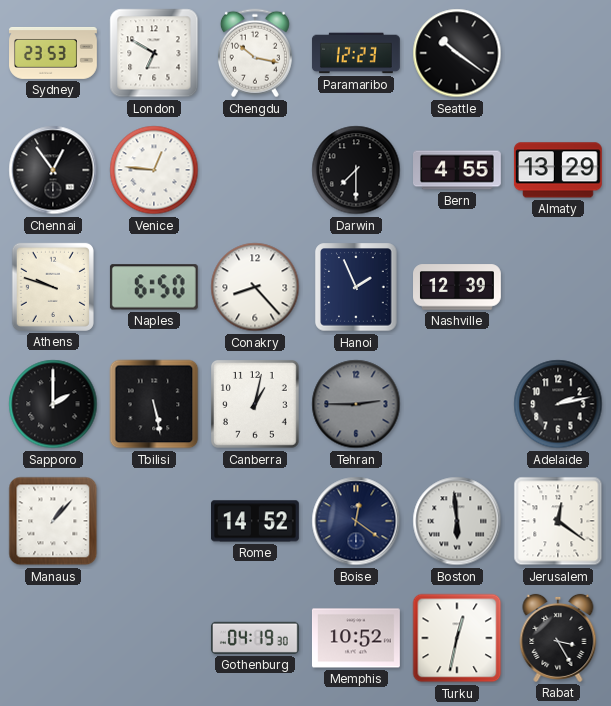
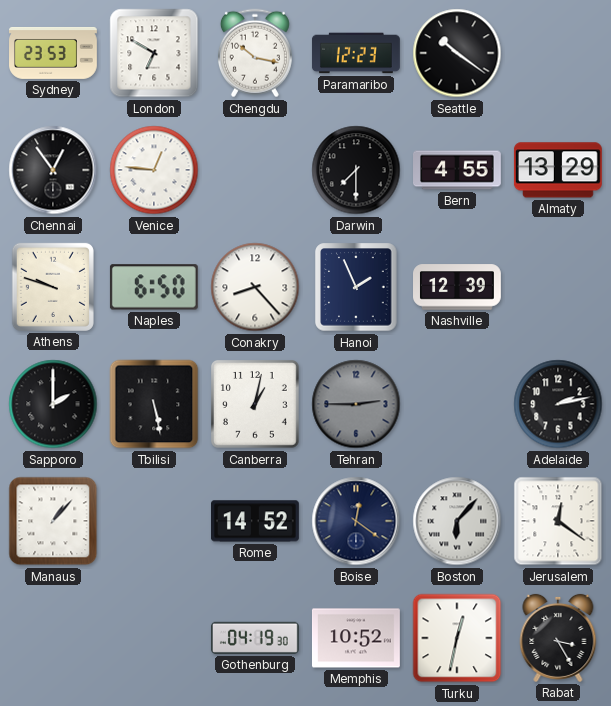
Boston: 5:59 -> 6:07 (457, 521)
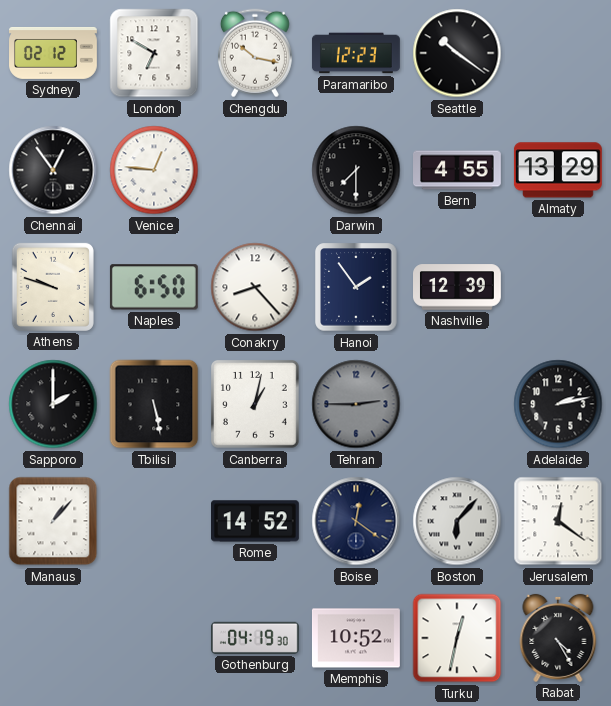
Sydney: 23:53 -> 02:12 (54, 53)
Hanoi: 1:56 -> 1:54 (356, 287)
Rabat: 3:25 -> 4:25 (558, 638)
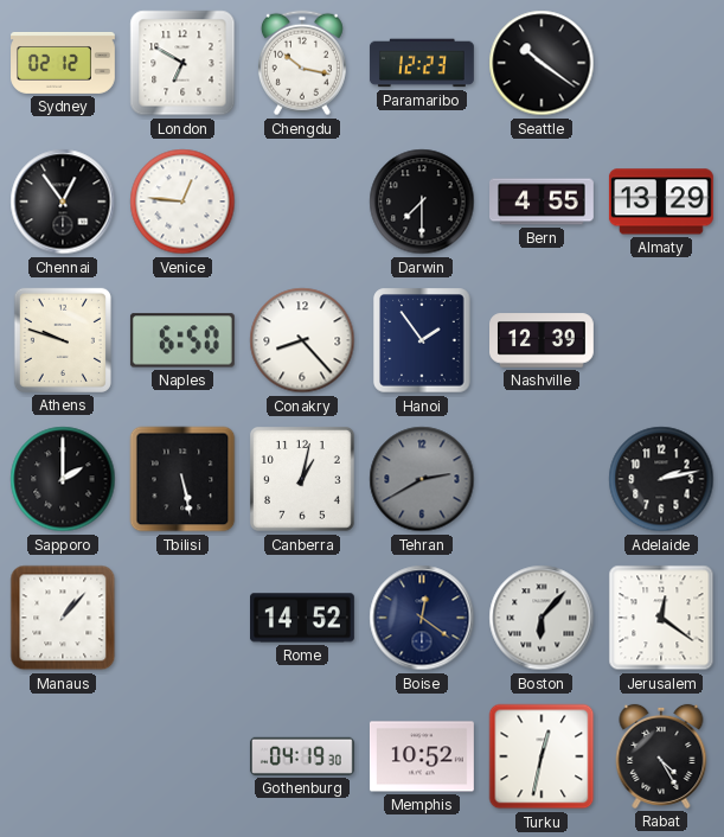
Tehran: 2:45 -> 2:40 (422, 479)
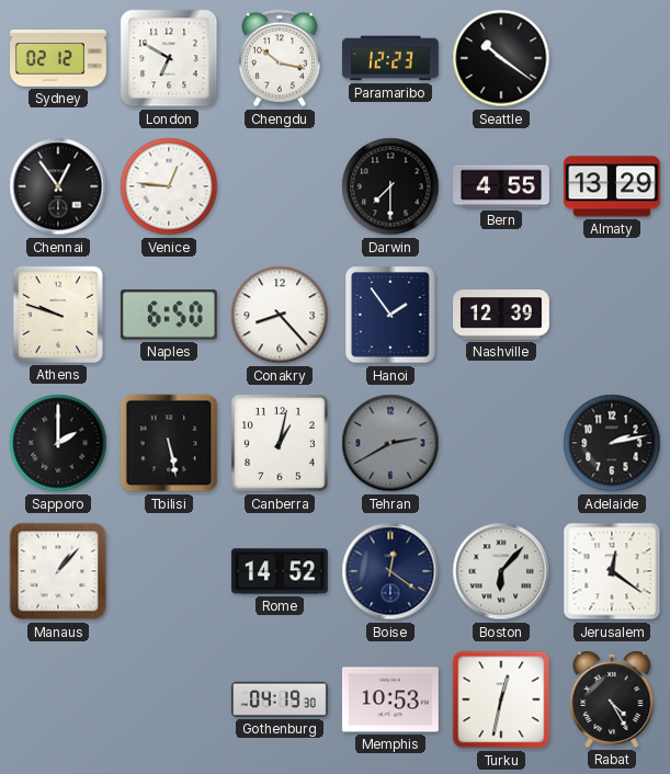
Memphis: 10:52 -> 10:53 (390, 699)
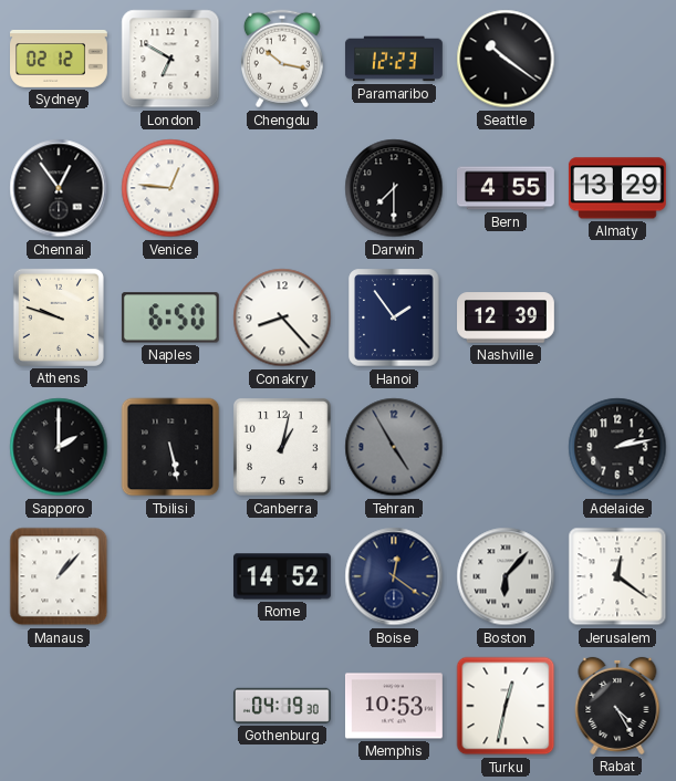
Tehran: 2:40 -> 4:55 (394, 447)
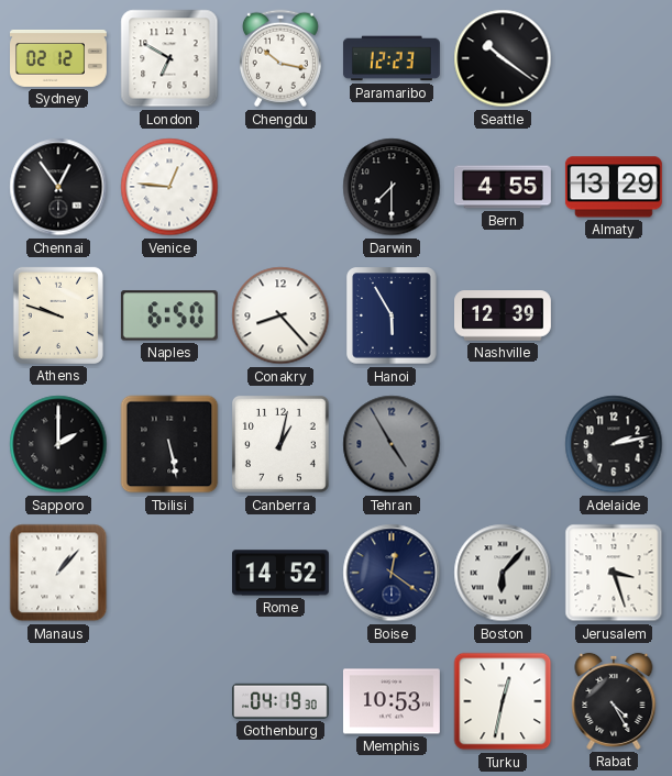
Hanoi: 1:54 -> 5:55 (392, 315)
Jerusalem: 12:21 -> 3:27 (614, 573)
